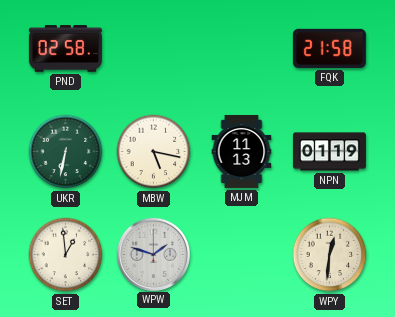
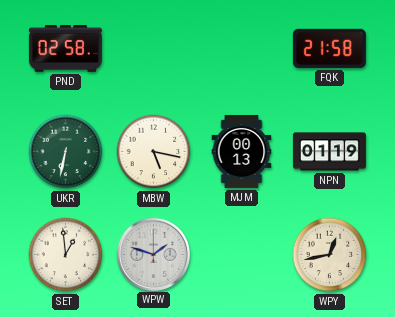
MJM: 11:13 -> 00:13 (242, 151)
WPY: 12:31 -> 12:43 (330, 255)
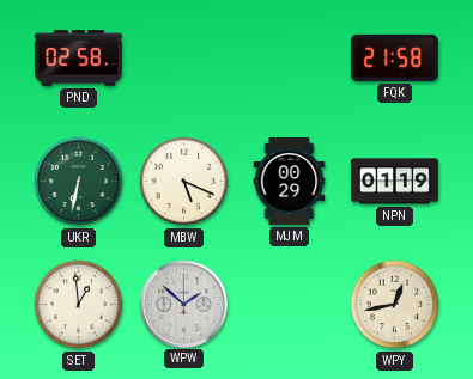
MBW: 5:17 -> 5:19 (184, 182)
MJM: 00:13 -> 00:29 (290, 181)
WPW: 1:48 -> 1:52 (183, 304)
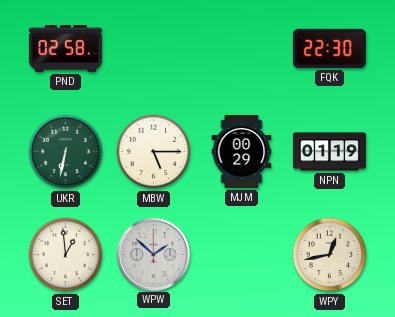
FQK: 21:58 -> 22:30 (329, 48)
MBW: 5:19 -> 5:15 (154, 152)
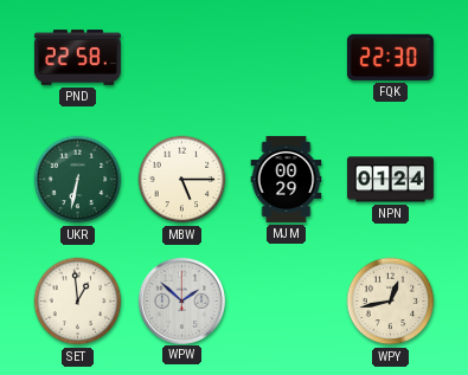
PND: 02:58 -> 22:58 (77, 58)
NPN: 01:19 -> 01:24 (390, 180)
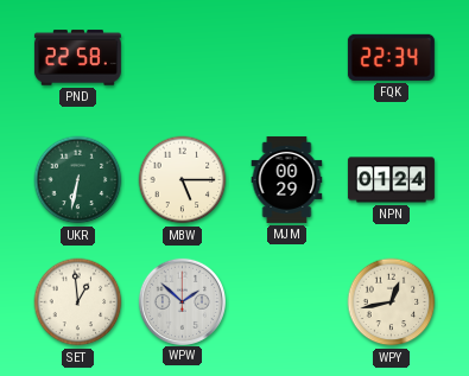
FQK: 22:30 -> 22:34 (391, 57)
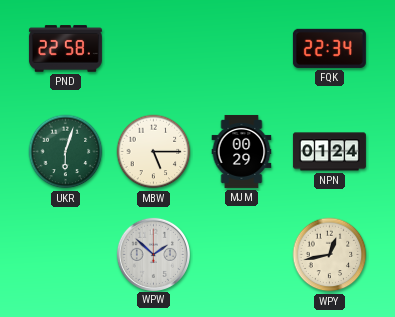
UKR: 6:32 -> 6:03 (66, 152)
SET: 12:59 -> none (78, 302)
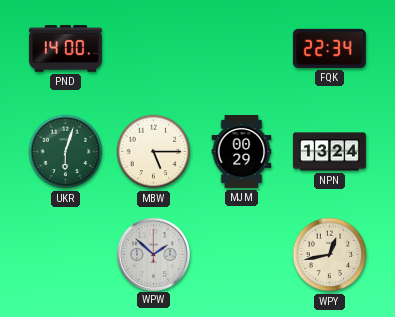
PND: 22:58 -> 14:00 (65, 49)
NPN: 01:24 -> 13:24 (329, 152)
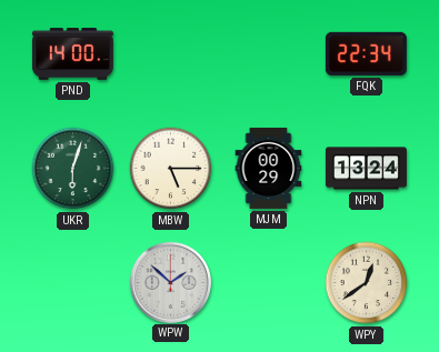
WPY: 12:43 -> 12:39 (367, 283)
